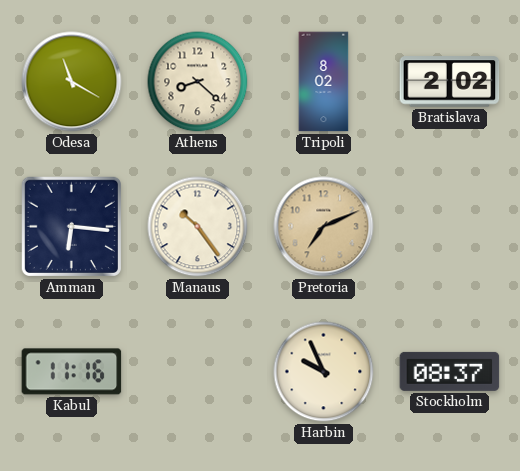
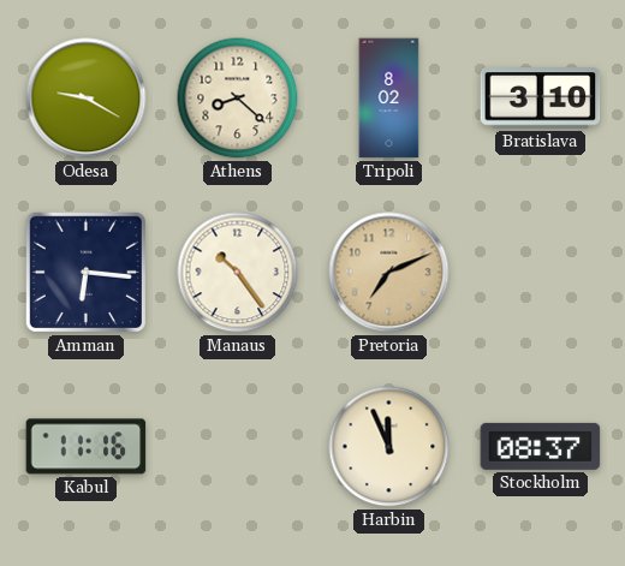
Odesa: 11:20 -> 9:20 (87, 99)
Bratislava: 2:02 -> 3:10 (541, 99)
Harbin: 9:56 -> 11:56 (389, 447)
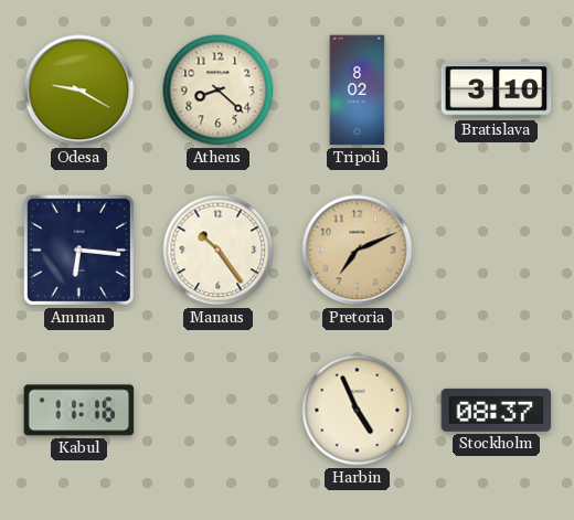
Harbin: 11:56 -> 4:56 (358, 411)
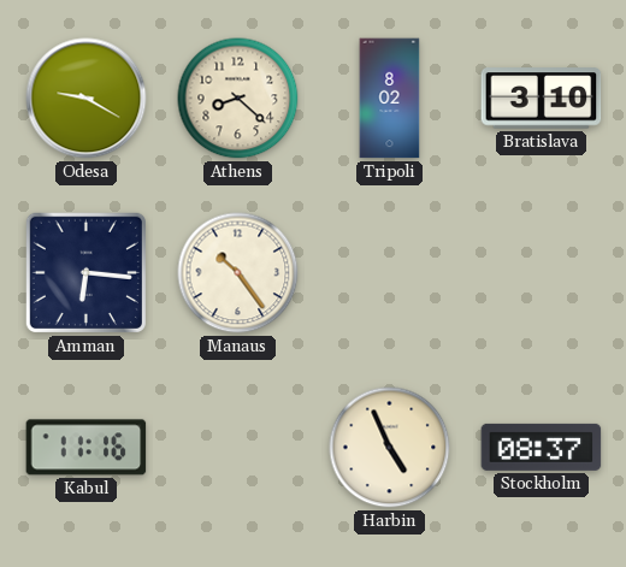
Pretoria: 7:11 -> none (358, 251)
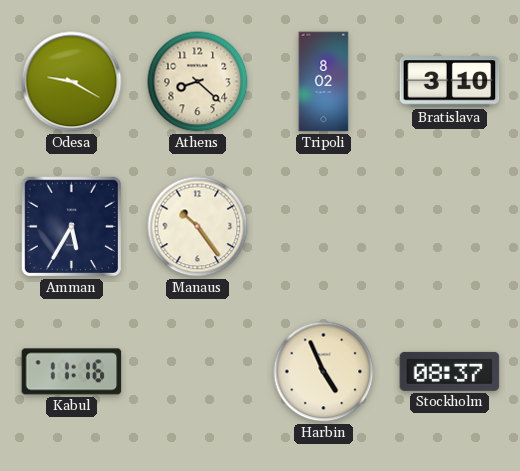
Amman: 6:16 -> 5:35 (71, 226)
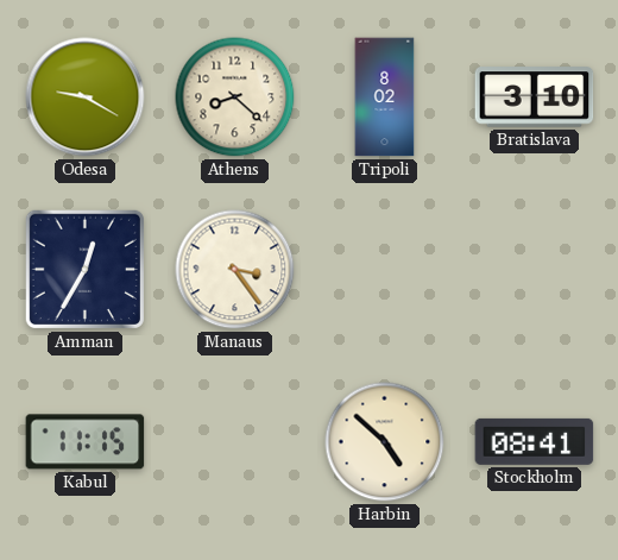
Amman: 5:35 -> 12:35 (84, 269)
Manaus: 10:24 -> 3:24 (235, 270)
Kabul: 11:16 -> 11:15 (86, 442)
Harbin: 4:56 -> 4:52 (385, 442)
Stockholm: 08:37 -> 08:41 (535, 441)
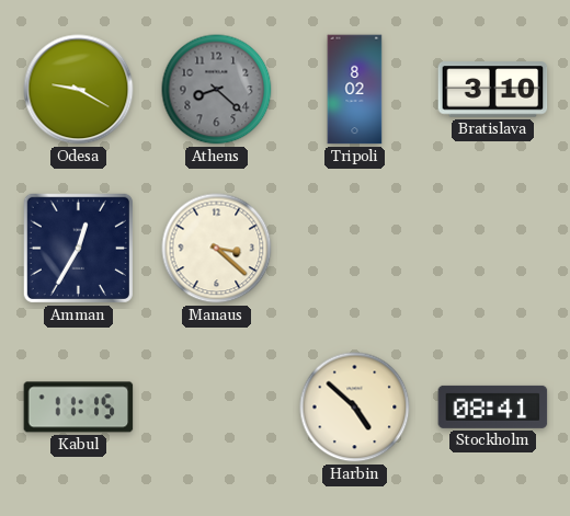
Athens dial: cream -> grey (217, 90)
Manaus: 3:24 -> 3:22 (217, 249)
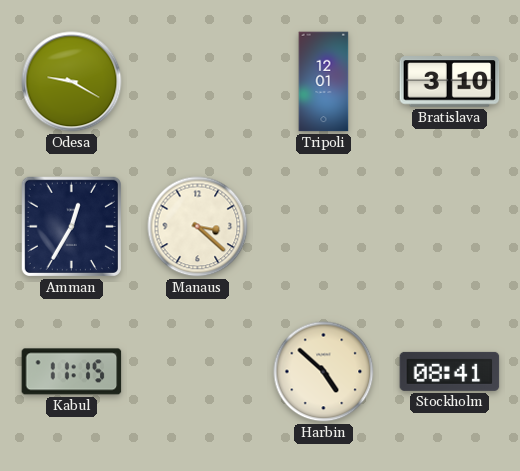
Athens: 8:22 -> none (217, 90)
Tripoli: 8:02 -> 12:01 (324, 82)
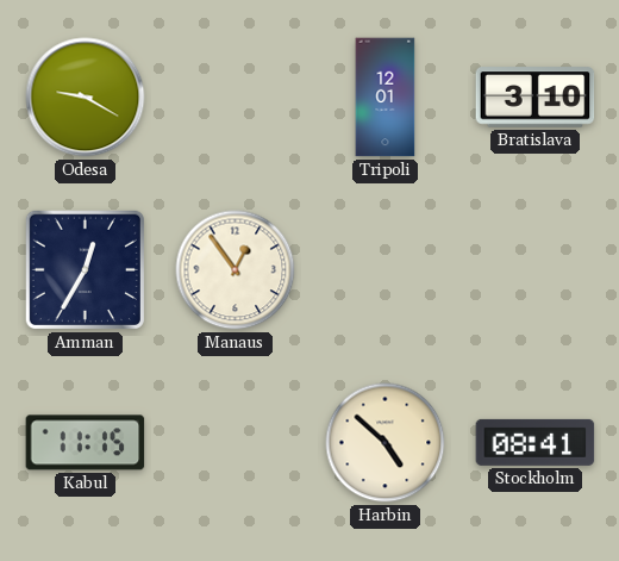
Manaus: 3:22 -> 12:54 (236, 270)
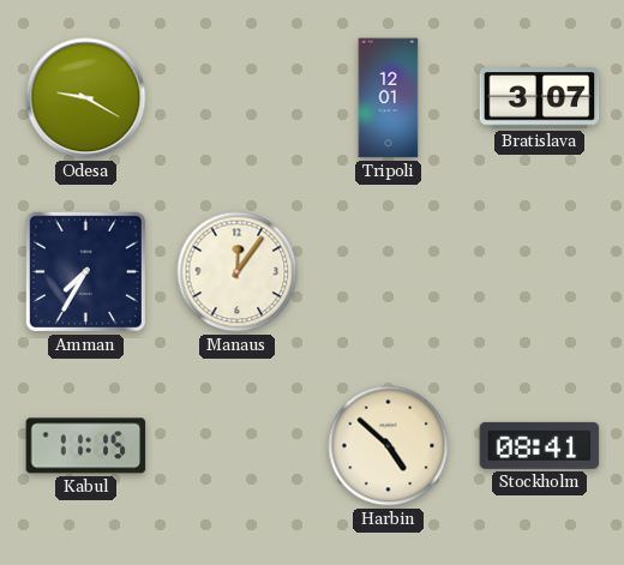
Bratislava: 3:10 -> 3:07 (540, 98)
Amman: 12:35 -> 7:35 (85, 271)
Manaus: 12:54 -> 12:06 (238, 272)
